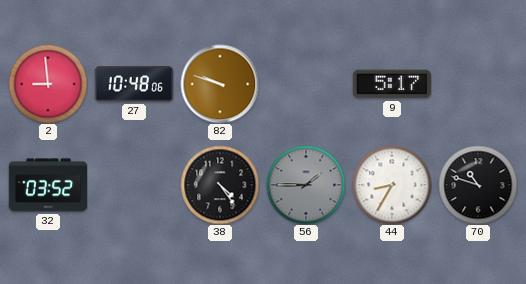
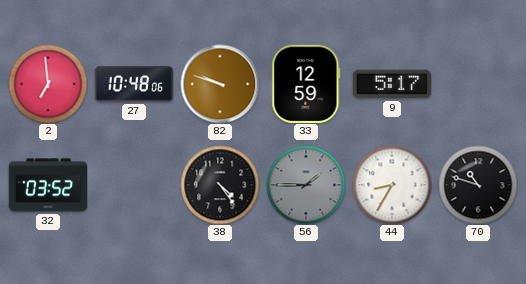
2: 8:59 -> 6:59 (48, 84)
33: none -> 12:59 (306, 84)
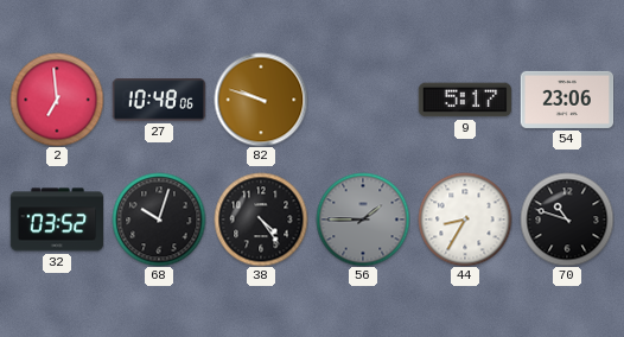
33: 12:59 -> none (306, 84)
54: none -> 23:06 (567, 100)
68: none -> 10:03 (159, 220)
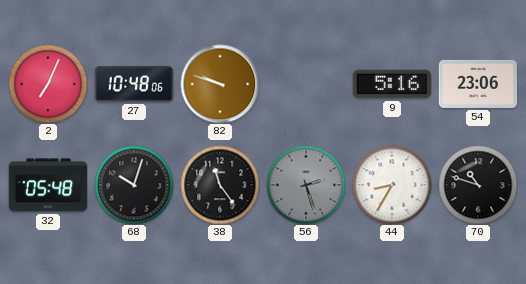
2: 6:59 -> 7:04 (48, 84)
9: 5:17 -> 5:16 (392, 84)
32: 03:52 -> 05:48 (48, 185)
38: 4:24 -> 11:24 (220, 185)
56: 1:45 -> 2:27 (306, 185)
